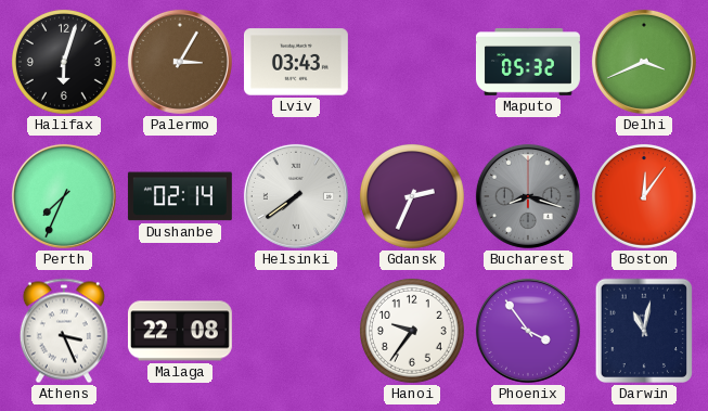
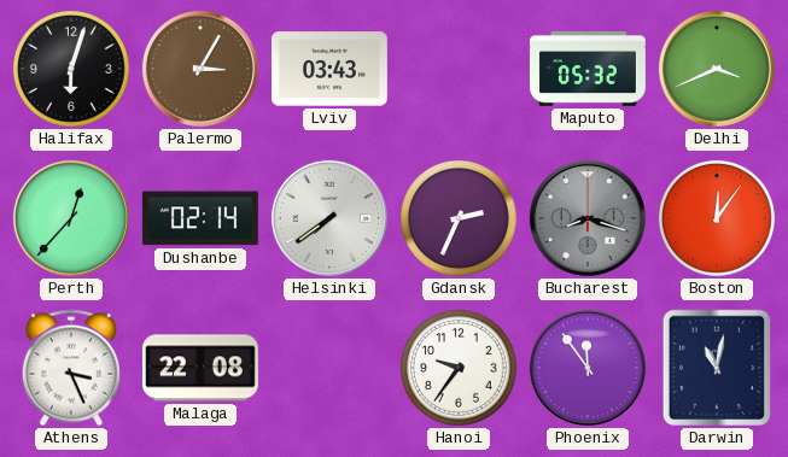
Perth: 7:34 -> 12:37 (71, 218)
Phoenix: 3:54 -> 11:54 (588, 368)
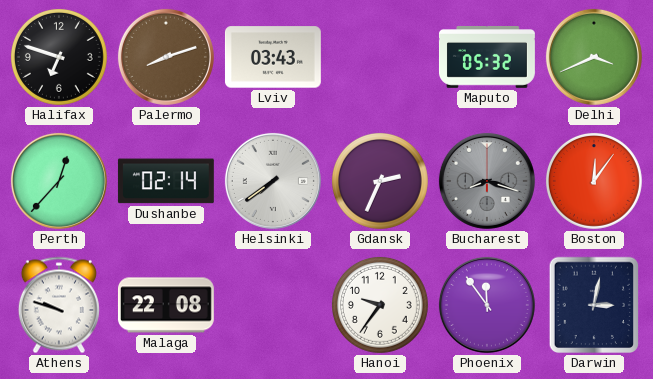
Halifax: 6:03 -> 6:48 (59, 57)
Palermo: 3:05 -> 8:12 (166, 57)
Athens: 3:26 -> 9:48 (59, 305)
Darwin: 11:02 -> 3:02 (593, 305)
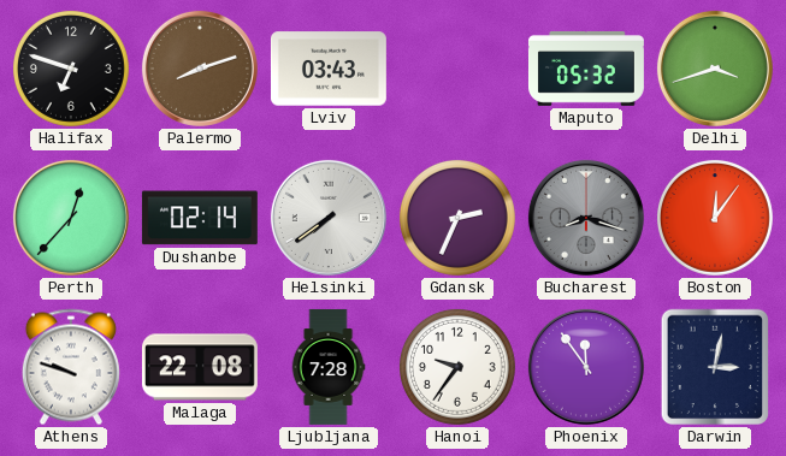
Delhi: 3:41 -> 3:42 (715, 69)
Ljubljana: none -> 7:28 (329, 367)
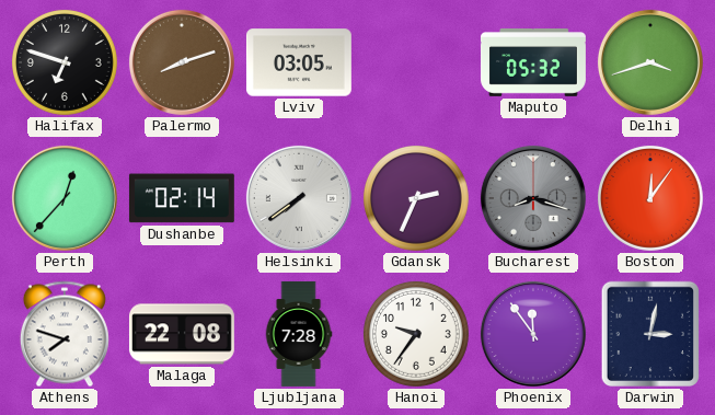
Lviv: 03:43 -> 03:05 (299, 62)
Athens: 9:48 -> 7:48 (65, 334)
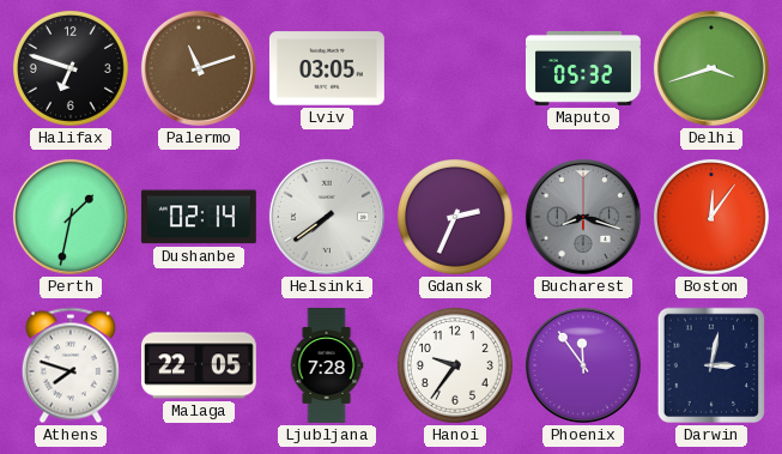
Palermo: 8:12 -> 11:12 (199, 68)
Perth: 12:37 -> 1:32 (71, 217)
Malaga: 22:08 -> 22:05 (199, 365)
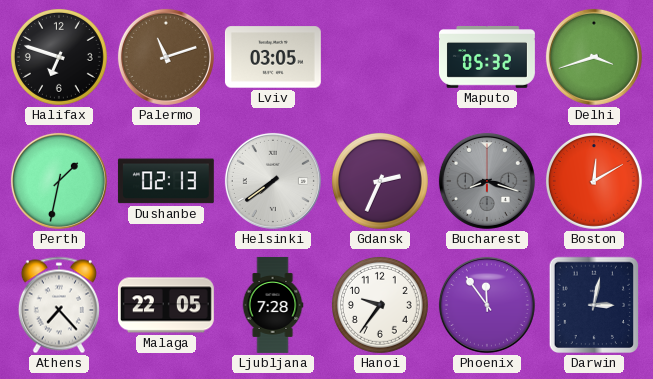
Dushanbe: 02:14 -> 02:13 (166, 181)
Boston: 12:06 -> 12:10 (594, 181)
Athens: 7:48 -> 7:23 (59, 305)
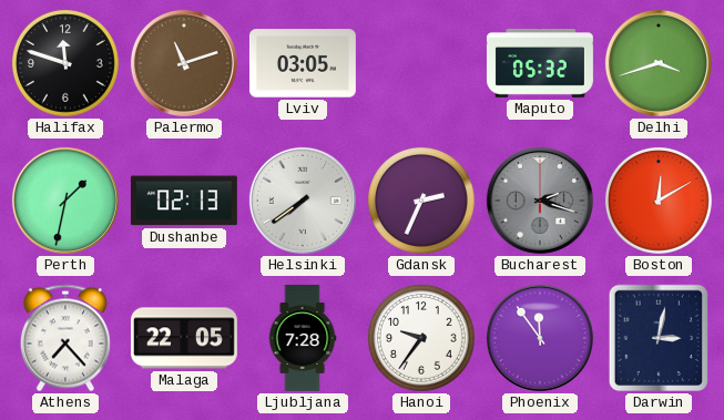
Halifax: 6:48 -> 11:48 (65, 63)
Bucharest: 8:18 -> 2:18 (540, 201)
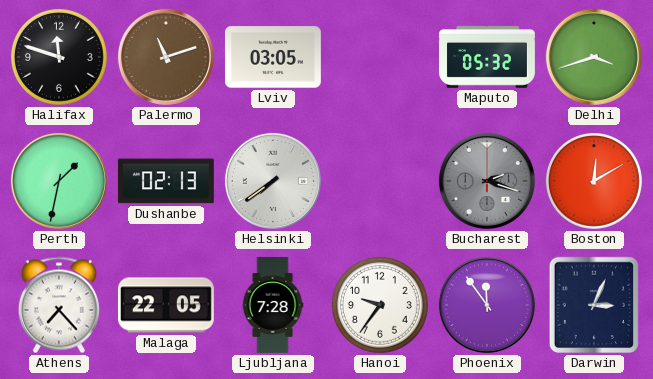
Gdansk: 2:34 -> none (421, 201)
Darwin: 3:02 -> 3:04 (593, 305)
